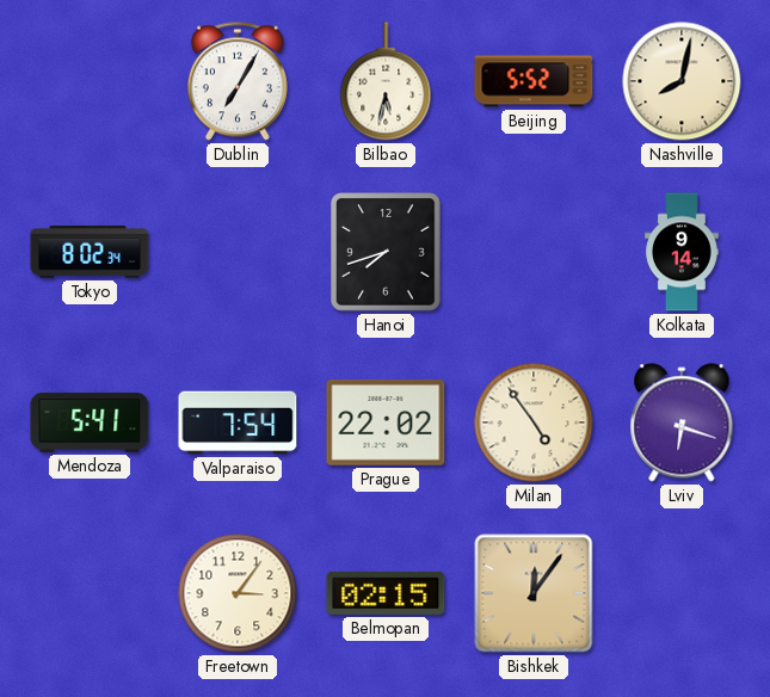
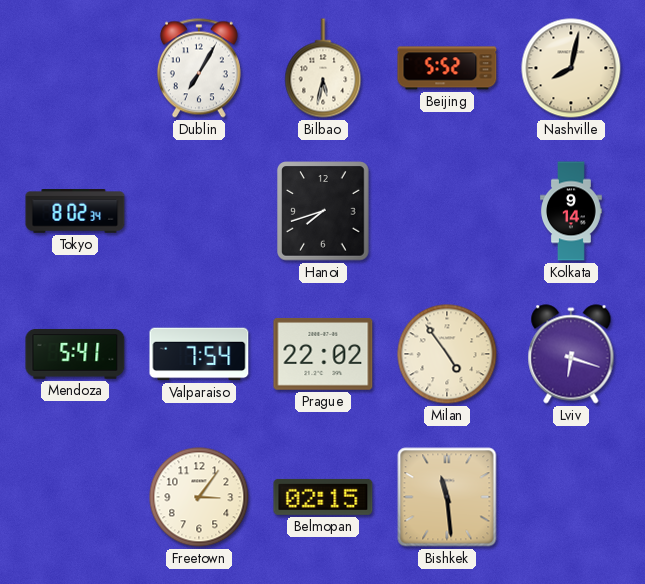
Bishkek: 12:06 -> 11:29 (447, 497)
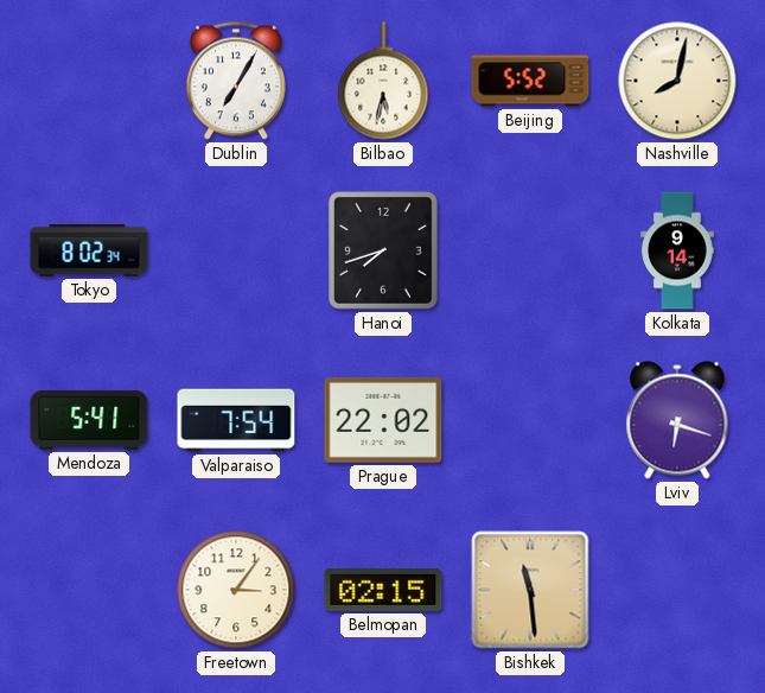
Milan: 4:54 -> none (447, 354)
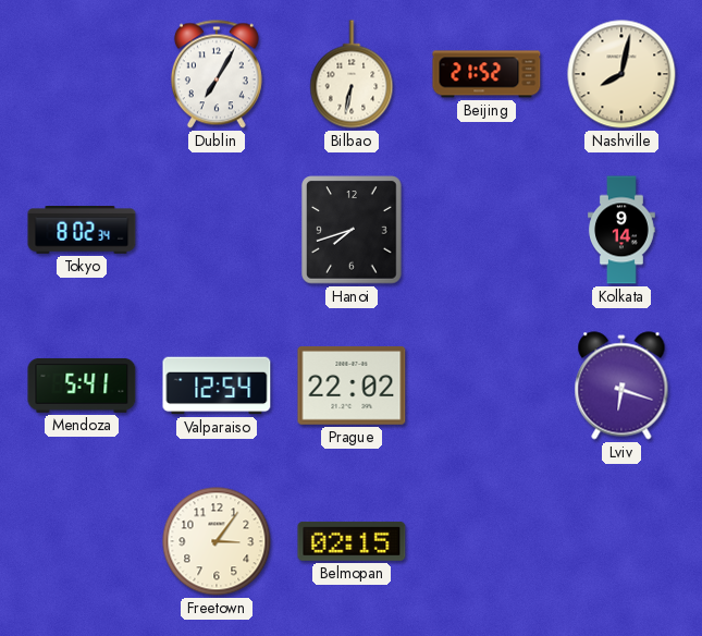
Bilbao: 5:32 -> 6:32 (352, 74)
Beijing: 5:52 -> 21:52 (487, 74)
Valparaiso: 7:54 -> 12:54 (217, 386)
Bishkek: 11:29 -> none (530, 590)
